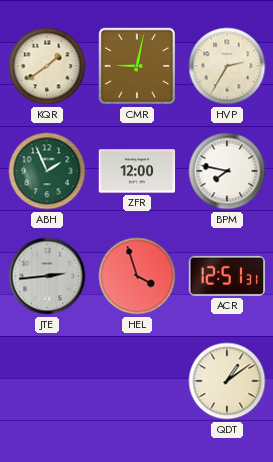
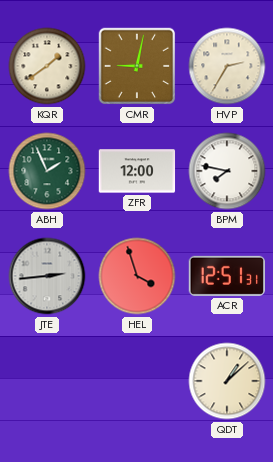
QDT: 1:09 -> 1:08 (227, 381)
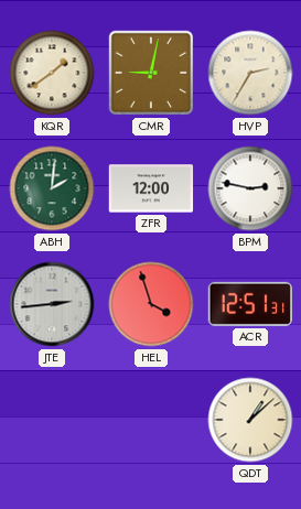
ABH: 1:56 -> 2:01 (52, 188)
BPM: 7:47 -> 2:47 (250, 188)
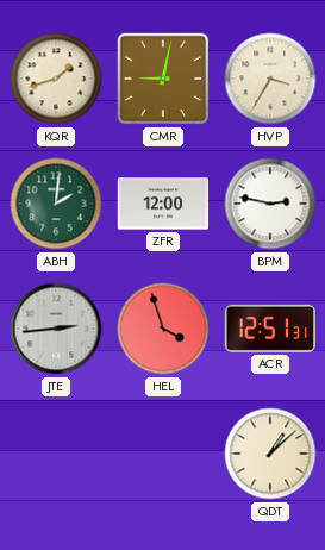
KQR: 1:39 -> 1:42 (56, 79)
HVP: 2:35 -> 3:35 (270, 79)
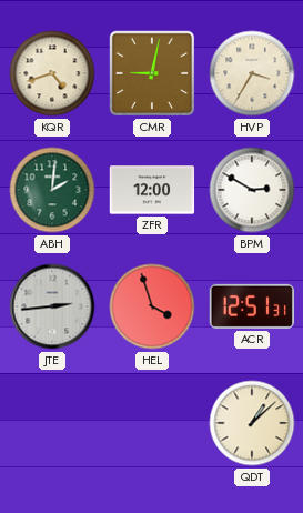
KQR: 1:42 -> 4:42 (52, 73)
BPM: 2:47 -> 2:50 (252, 190)
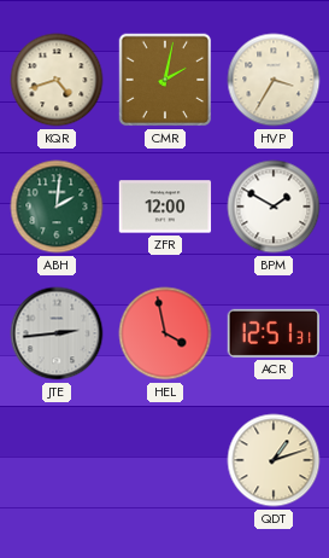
CMR: 9:02 -> 2:02 (165, 80)
BPM: 2:50 -> 1:50 (274, 207)
HEL: 3:57 -> 3:58 (165, 333)
QDT: 1:08 -> 1:12 (274, 460)
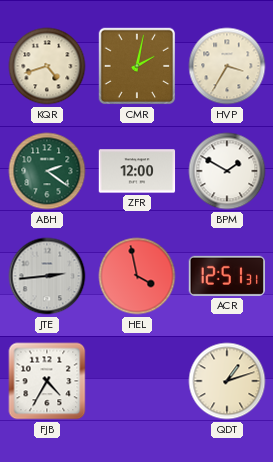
ABH: 2:01 -> 2:21 (47, 171)
FJB: none -> 4:35 (47, 381)
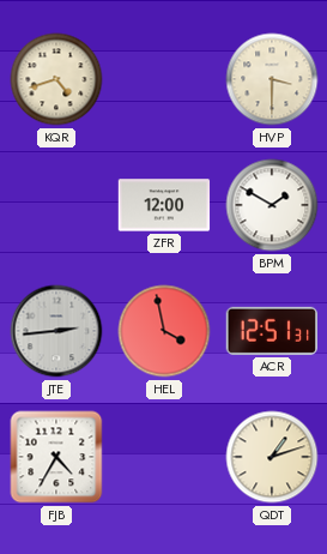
CMR: 2:02 -> none (137, 66)
HVP: 3:35 -> 3:30 (272, 79)
ABH: 2:21 -> none (47, 171)
